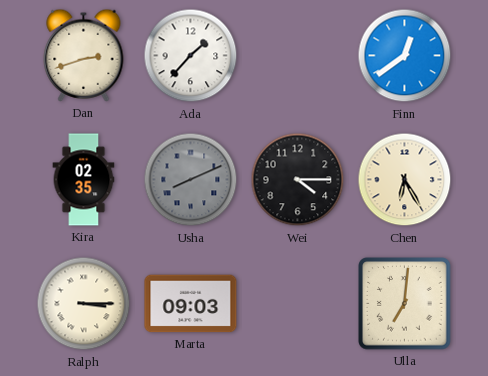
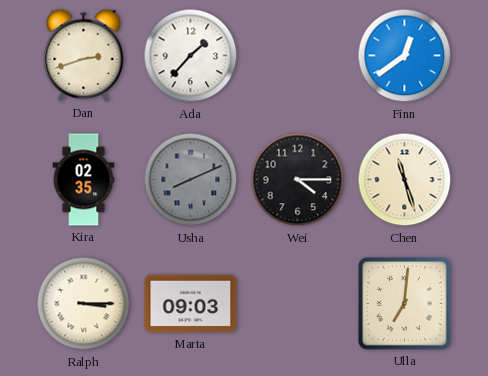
Chen: 6:25 -> 11:27 (405, 180)
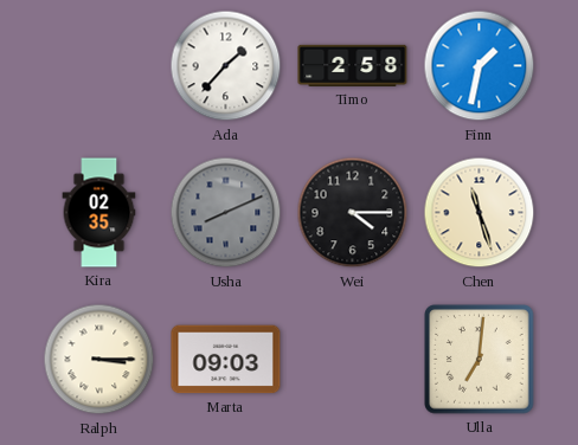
Dan: 2:42 -> none (84, 55)
Timo: none -> 2:58 (353, 65)
Finn: 12:39 -> 1:32 (480, 66)
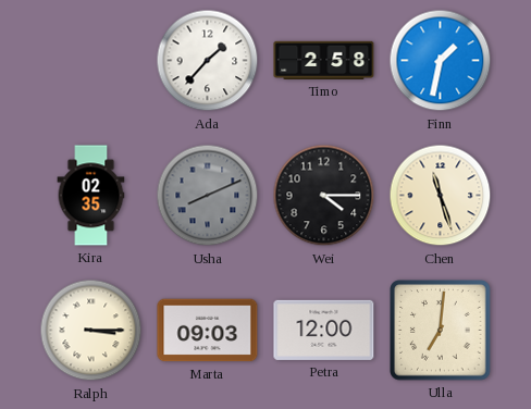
Petra: none -> 12:00 (324, 330)
